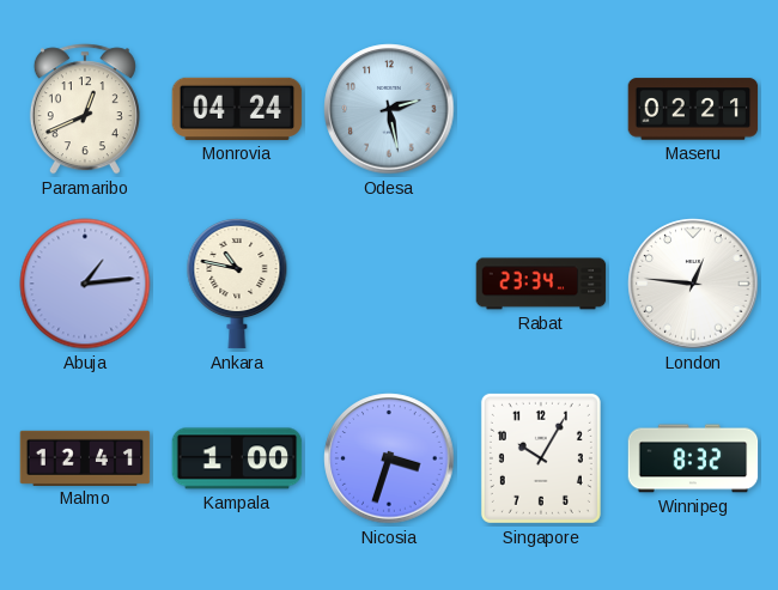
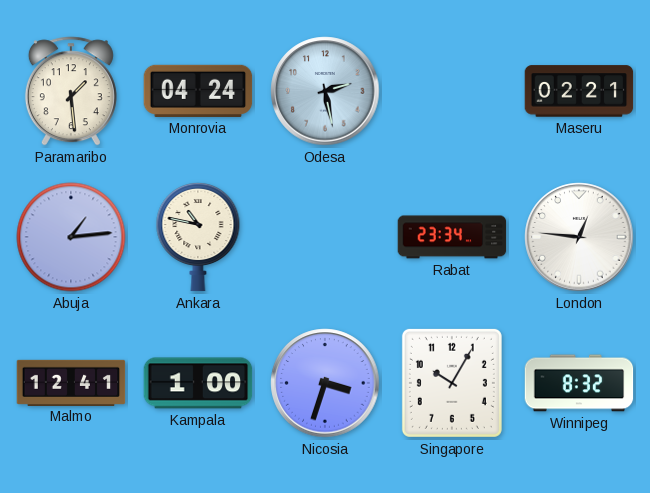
Paramaribo: 12:41 -> 1:29 (71, 91)
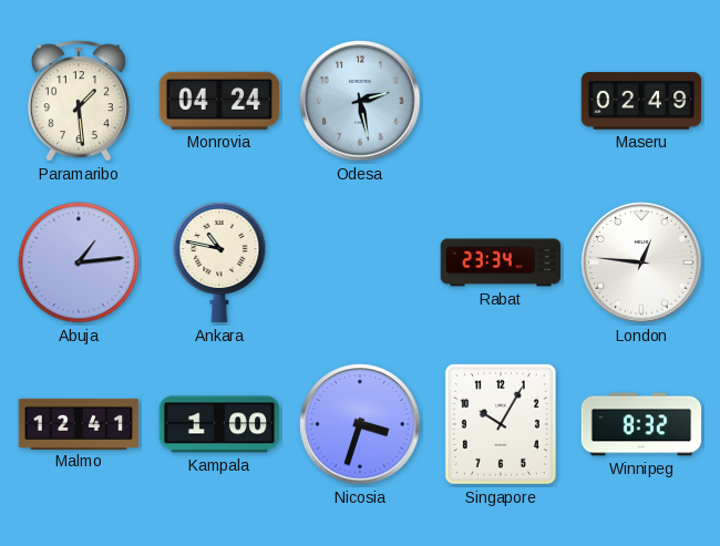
Maseru: 02:21 -> 02:49 (641, 101)
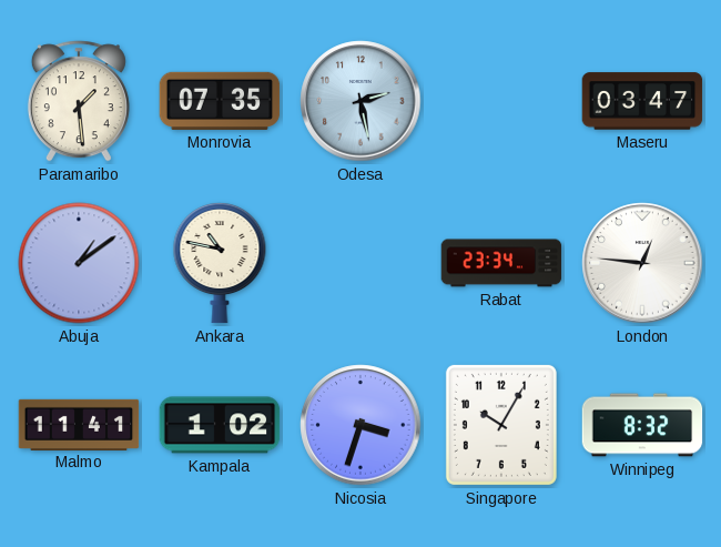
Monrovia: 04:24 -> 07:35 (220, 101)
Maseru: 02:49 -> 03:47 (642, 101)
Abuja: 1:14 -> 1:09 (79, 263)
Malmo: 12:41 -> 11:41 (79, 424)
Kampala: 1:00 -> 1:02 (220, 425)
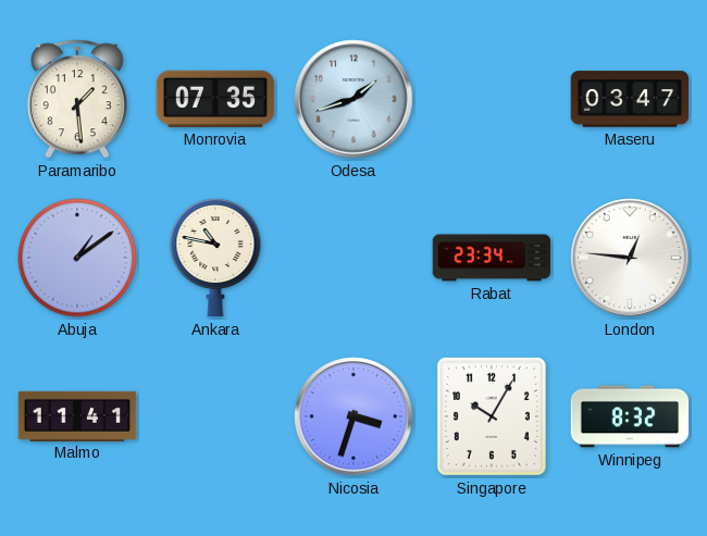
Odesa: 2:28 -> 1:42 (353, 99)
Kampala: 1:02 -> none (220, 425)
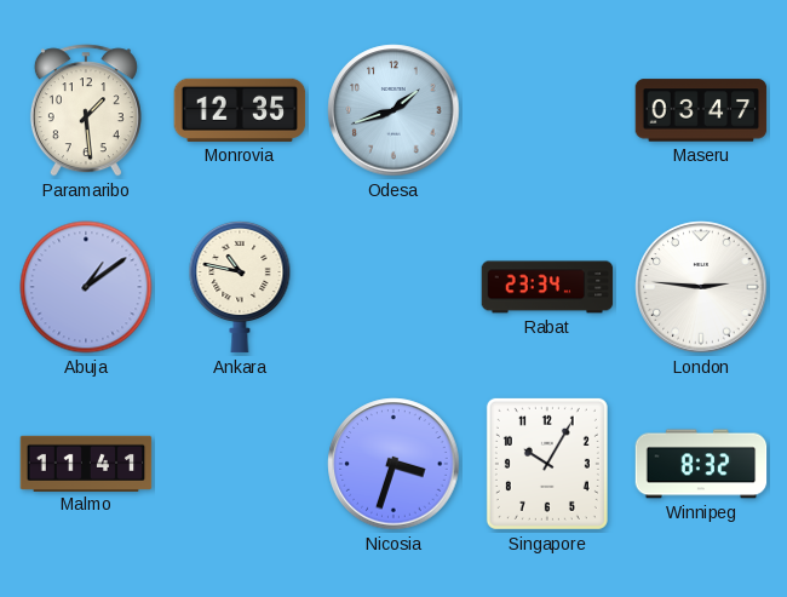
Monrovia: 07:35 -> 12:35 (240, 110)
London: 12:46 -> 2:46 (701, 287)
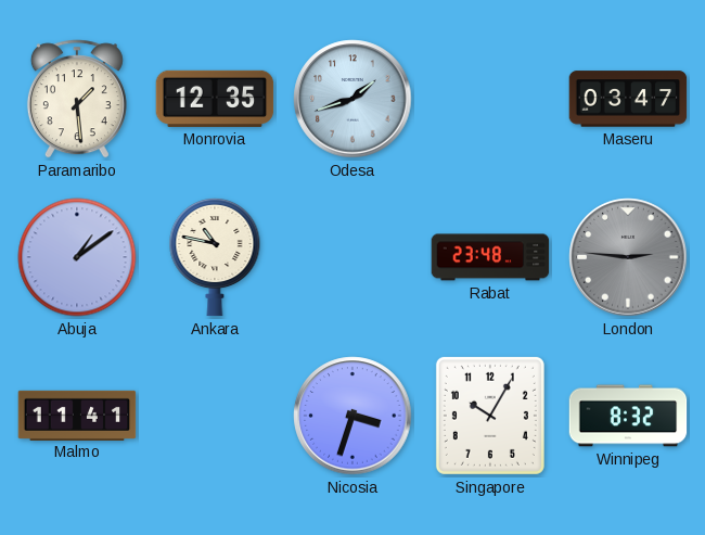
Rabat: 23:34 -> 23:48 (490, 257)
London dial: white -> grey (628, 257)
